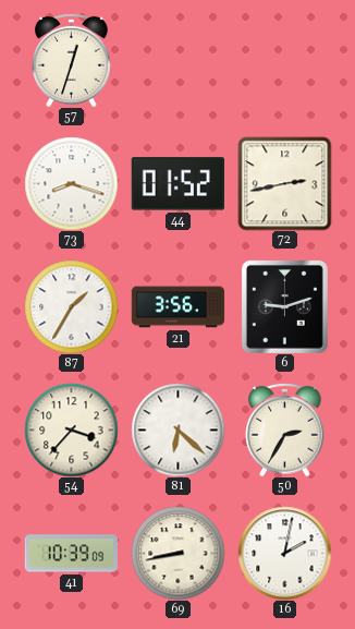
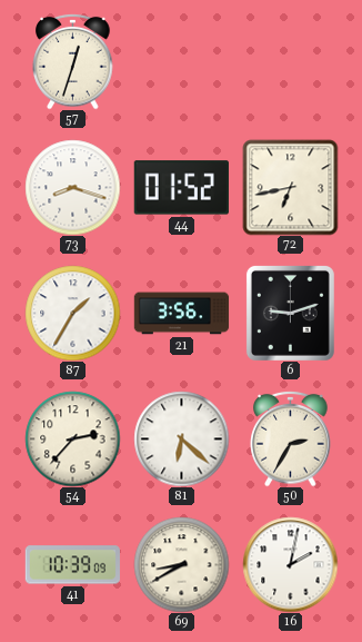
72: 2:43 -> 6:43 (290, 187)
54: 3:37 -> 2:37 (72, 438)
69: 8:43 -> 8:40 (181, 564)
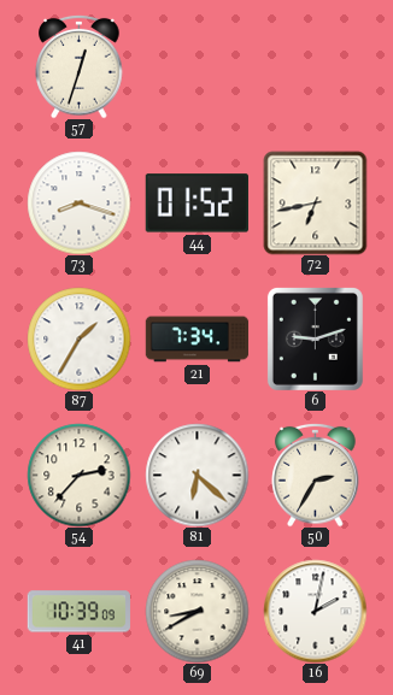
21: 3:56 -> 7:34 (196, 340)
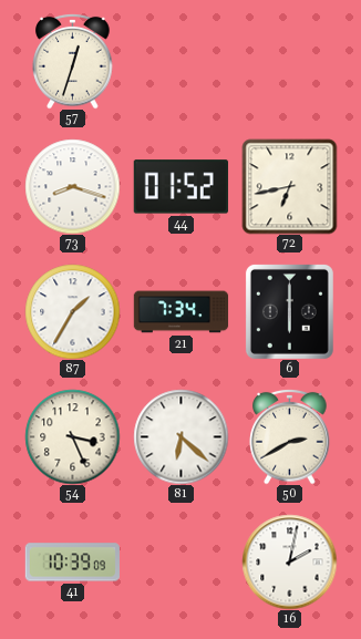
6: 9:12 -> 6:00 (289, 311)
54: 2:37 -> 3:26 (72, 436)
50: 2:35 -> 2:40 (290, 436)
69: 8:40 -> none (196, 611)
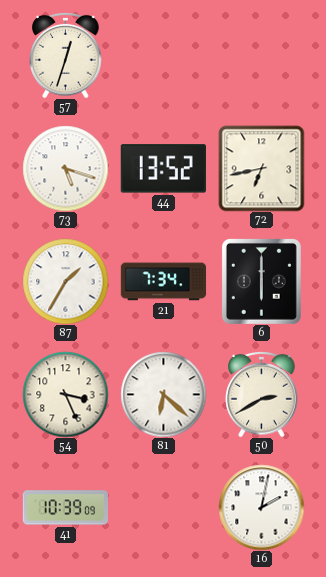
73: 8:18 -> 5:18 (65, 168)
44: 01:52 -> 13:52 (163, 169)
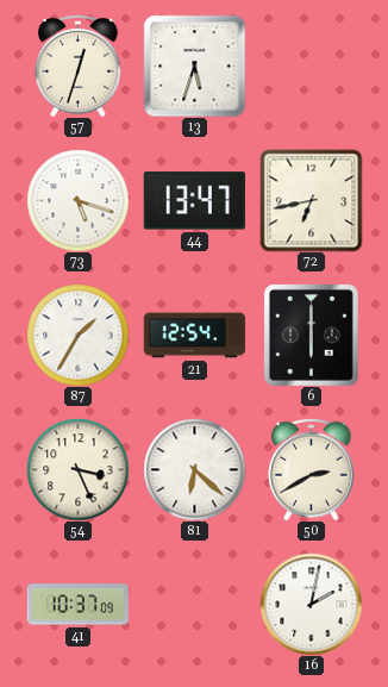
13: none -> 5:33 (194, 65)
44: 13:52 -> 13:47 (194, 201)
21: 7:34 -> 12:54 (194, 336)
41: 10:39 -> 10:37 (77, 605)
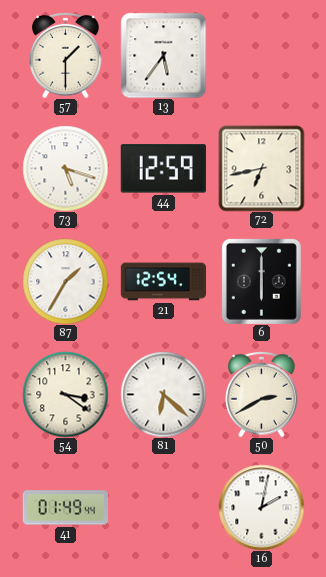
57: 12:33 -> 1:30 (66, 55)
13: 5:33 -> 5:36 (163, 55)
44: 13:47 -> 12:59 (163, 169)
54: 3:26 -> 3:21 (65, 394)
41: 10:37 -> 01:49 (65, 508)
